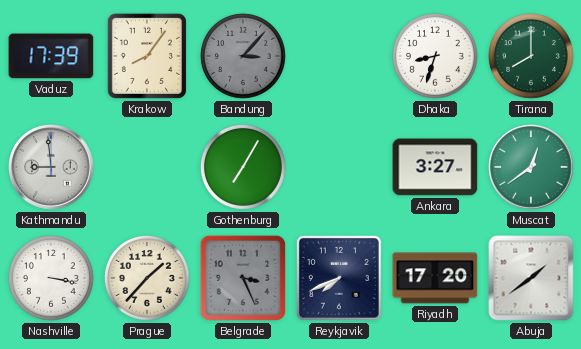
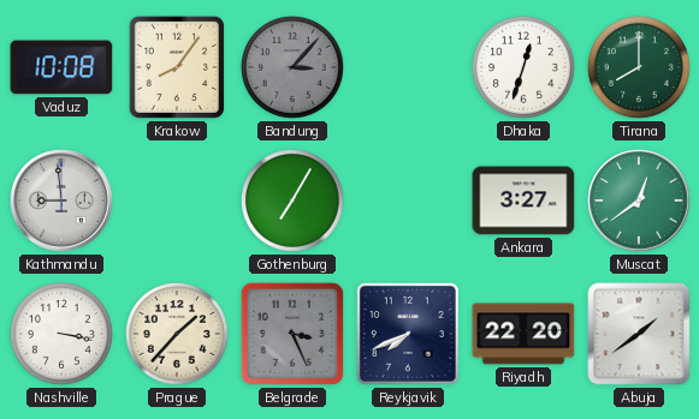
Vaduz: 17:39 -> 10:08 (61, 67)
Dhaka: 8:33 -> 12:33 (523, 67)
Riyadh: 17:20 -> 22:20 (523, 334)
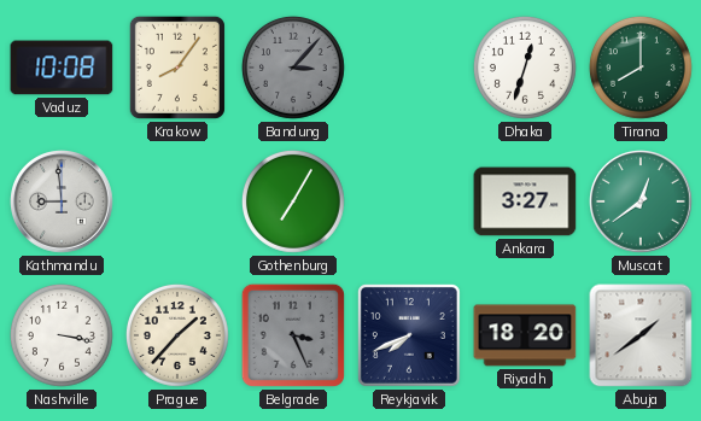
Riyadh: 22:20 -> 18:20 (525, 335)
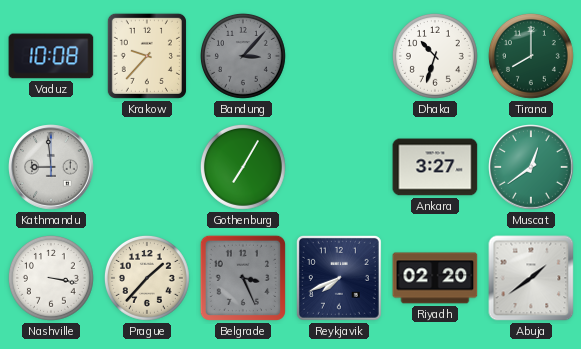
Krakow: 8:06 -> 9:37 (147, 56)
Dhaka: 12:33 -> 10:33 (435, 56)
Riyadh: 18:20 -> 02:20 (435, 278)
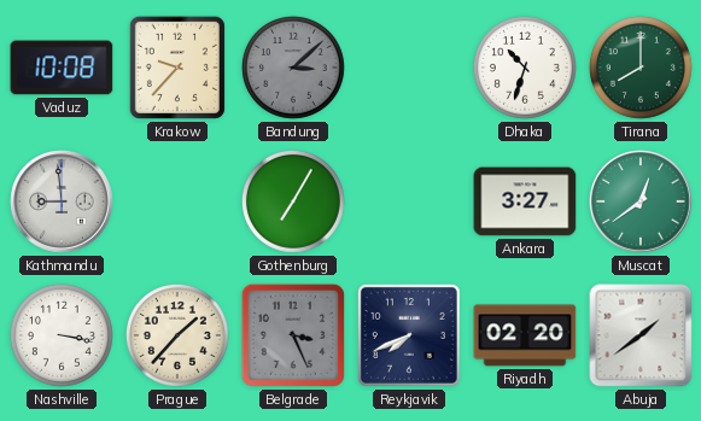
Bandung: 3:07 -> 3:08 (293, 68)
